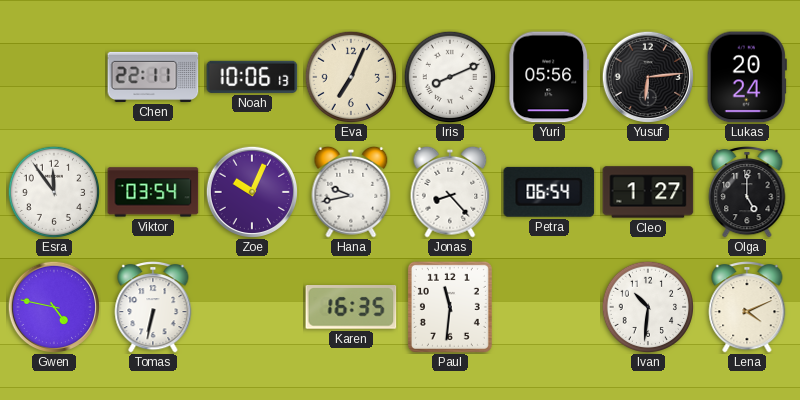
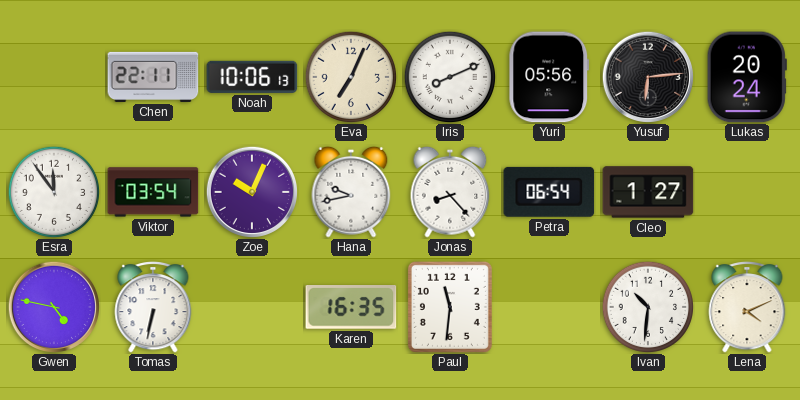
Olga: 5:00 -> none (747, 193)
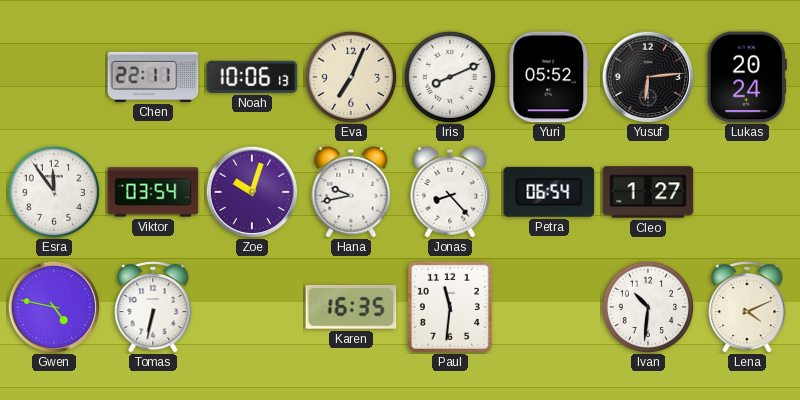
Yuri: 05:56 -> 05:52 (549, 77)
Zoe: 10:04 -> 10:03 (251, 191)
